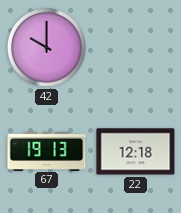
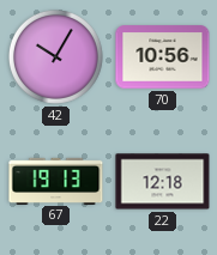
42: 10:00 -> 10:05 (55, 56)
70: none -> 10:56 (163, 57)
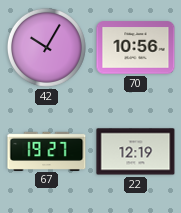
67: 19:13 -> 19:27 (47, 151)
22: 12:18 -> 12:19 (136, 152)
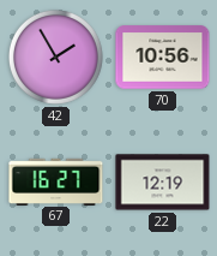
42: 10:05 -> 1:55 (55, 56)
67: 19:27 -> 16:27 (56, 181)
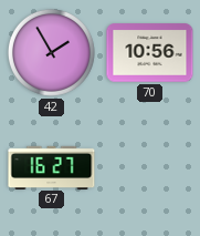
22: 12:19 -> none (163, 183)
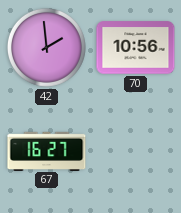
42: 1:55 -> 1:59 (46, 47)
